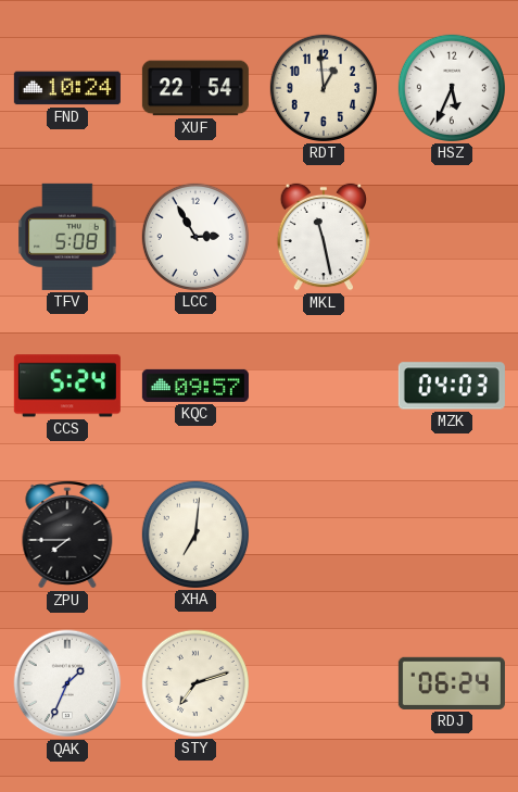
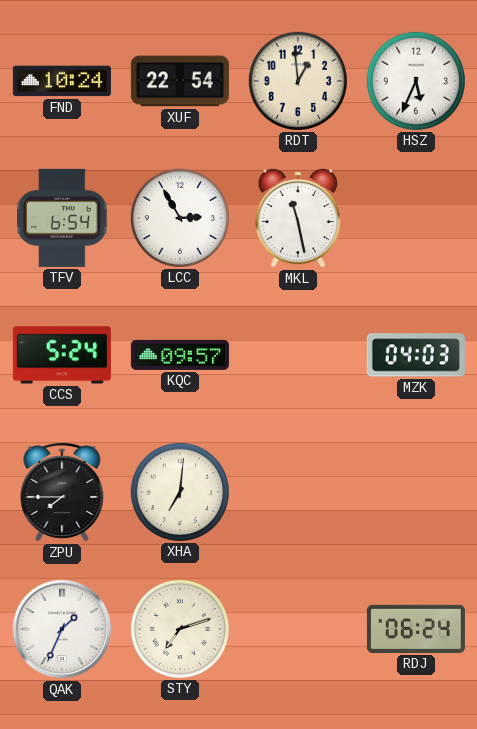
TFV: 5:08 -> 6:54 (62, 218)
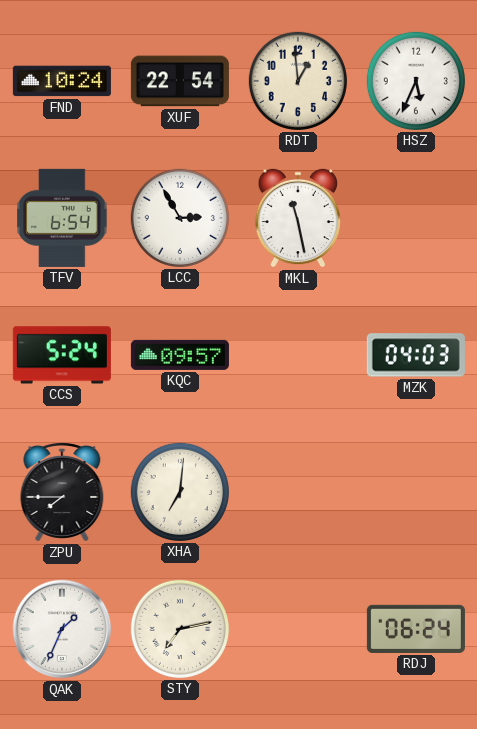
STY: 7:12 -> 7:13 (180, 629)
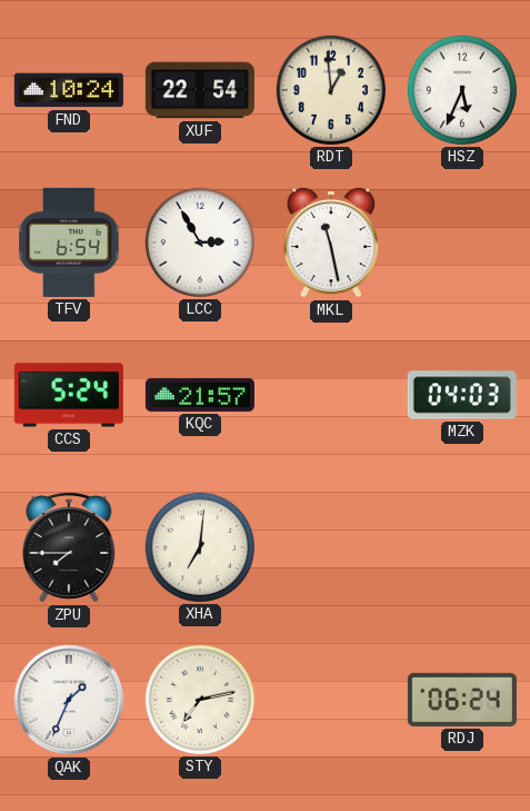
KQC: 09:57 -> 21:57 (200, 395)
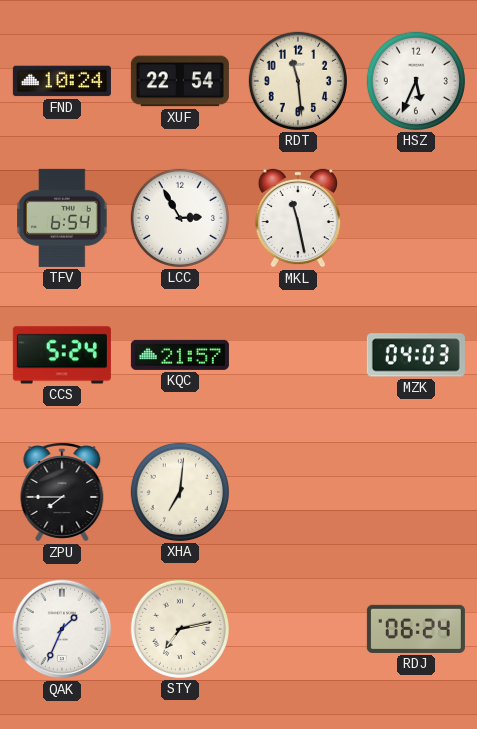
RDT: 12:59 -> 11:29 (298, 81)
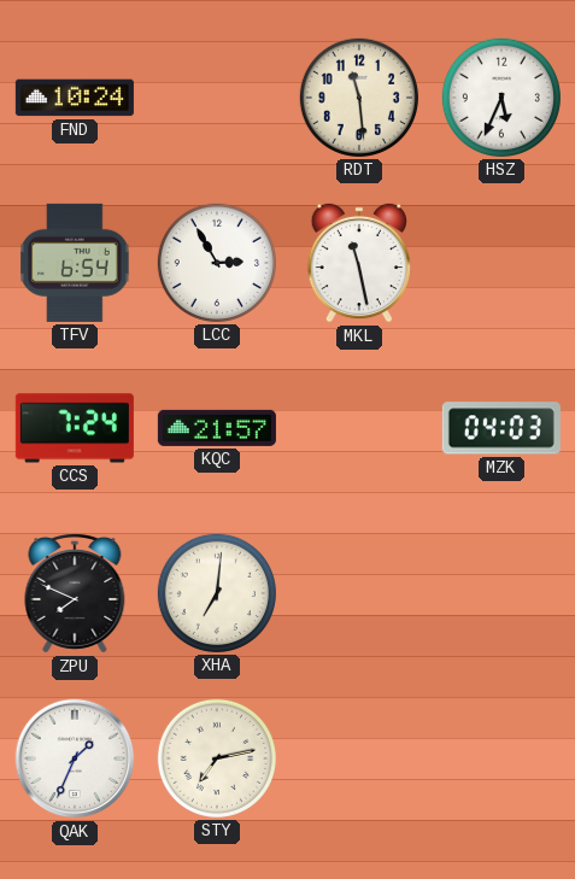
XUF: 22:54 -> none (180, 81)
CCS: 5:24 -> 7:24 (75, 428)
ZPU: 7:45 -> 7:49 (75, 593)
RDJ: 06:24 -> none (416, 629)
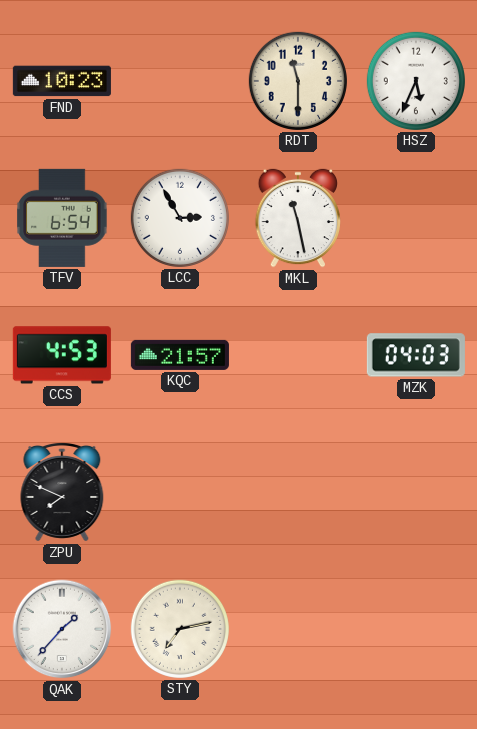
FND: 10:24 -> 10:23 (62, 81)
RDT: 11:29 -> 11:30 (298, 81)
CCS: 7:24 -> 4:53 (62, 355)
XHA: 7:01 -> none (217, 593)
QAK: 1:34 -> 1:37 (62, 629)
